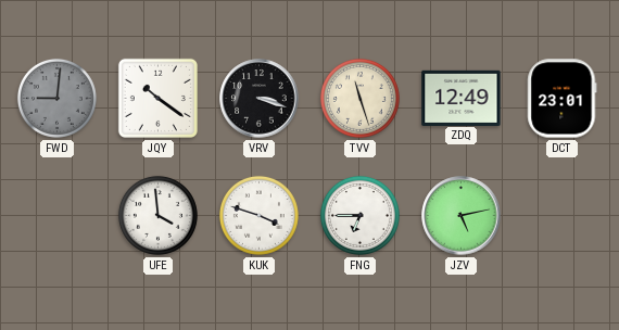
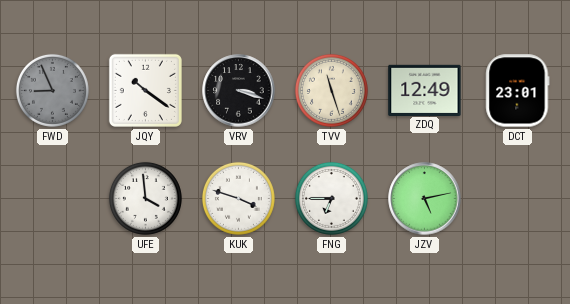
FWD: 9:01 -> 8:56 (52, 90)
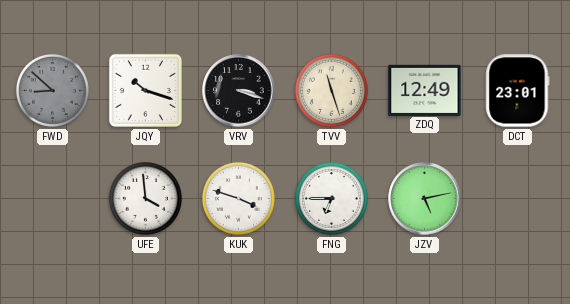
FWD: 8:56 -> 8:52 (52, 90)
JQY: 10:21 -> 10:18 (145, 90)
